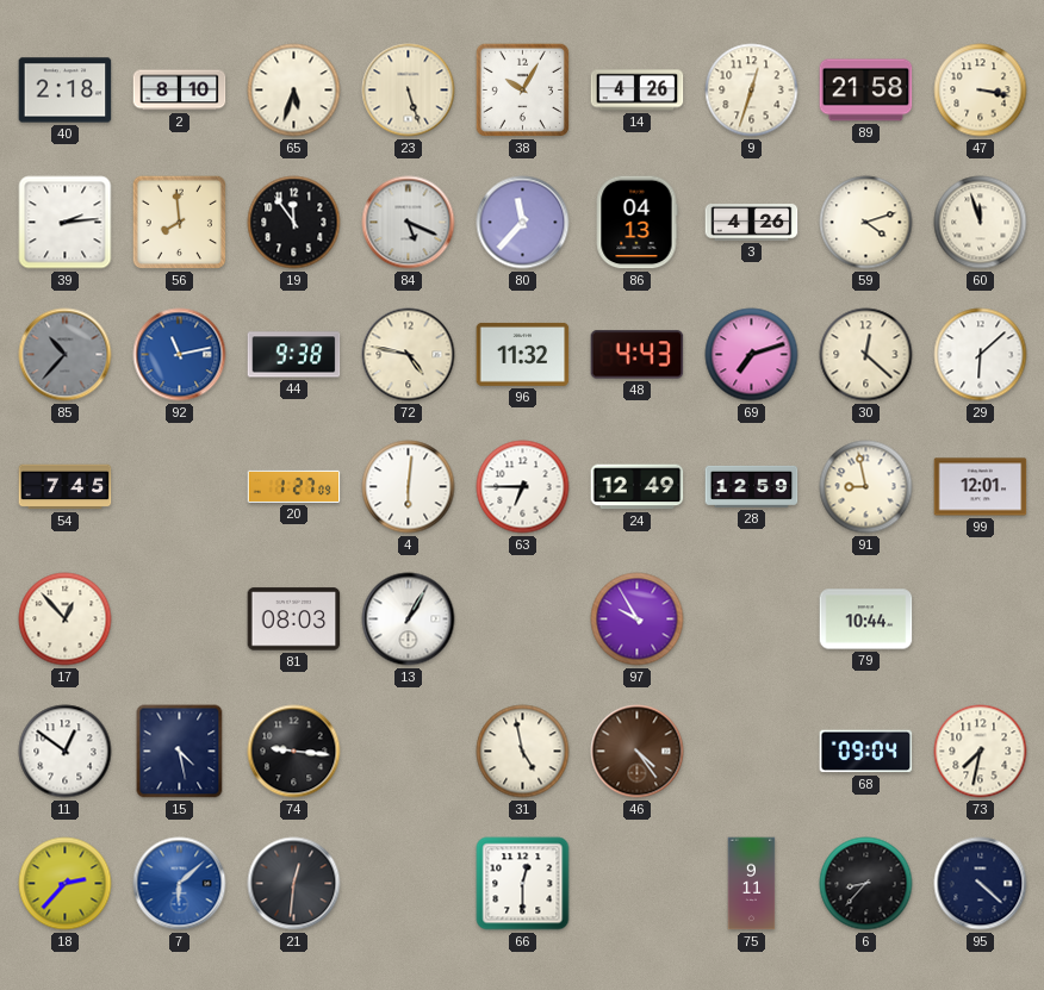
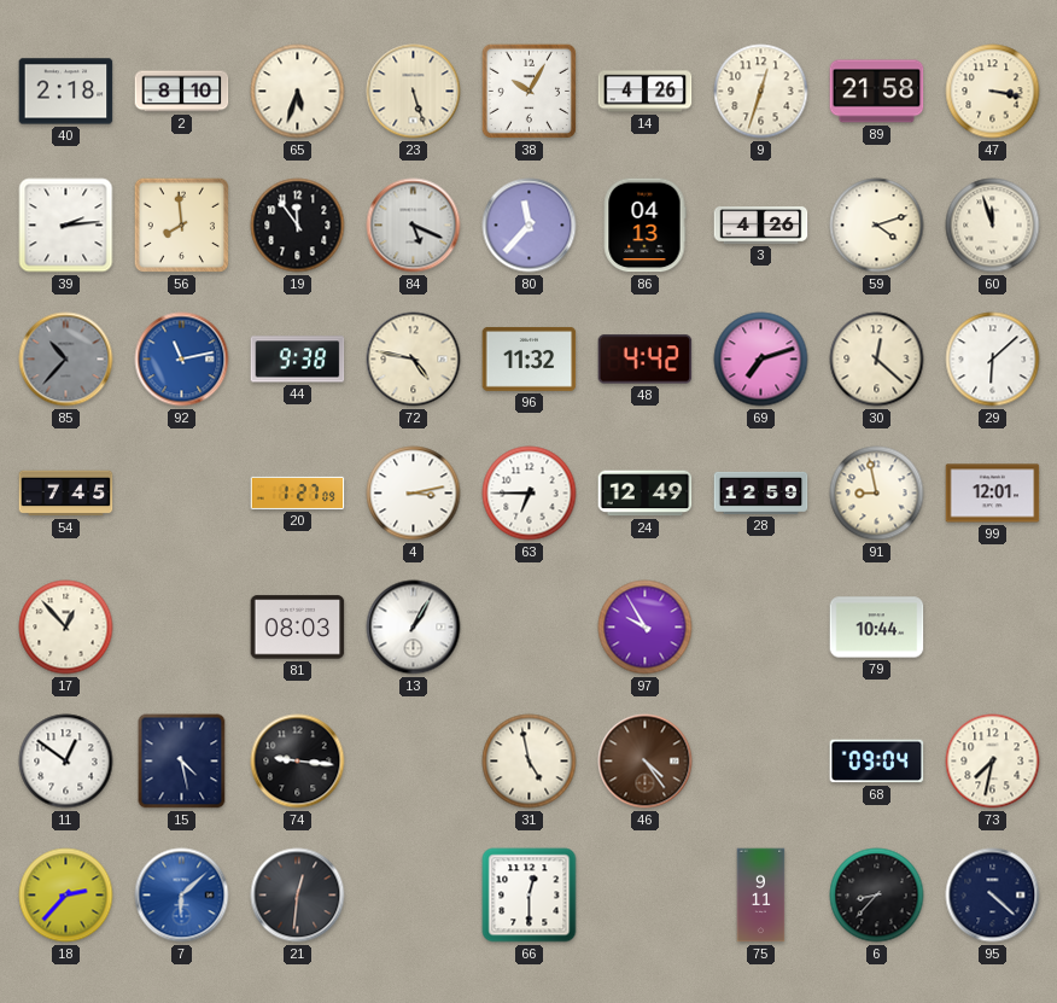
48: 4:43 -> 4:42 (646, 360)
4: 6:01 -> 3:13 (414, 494)
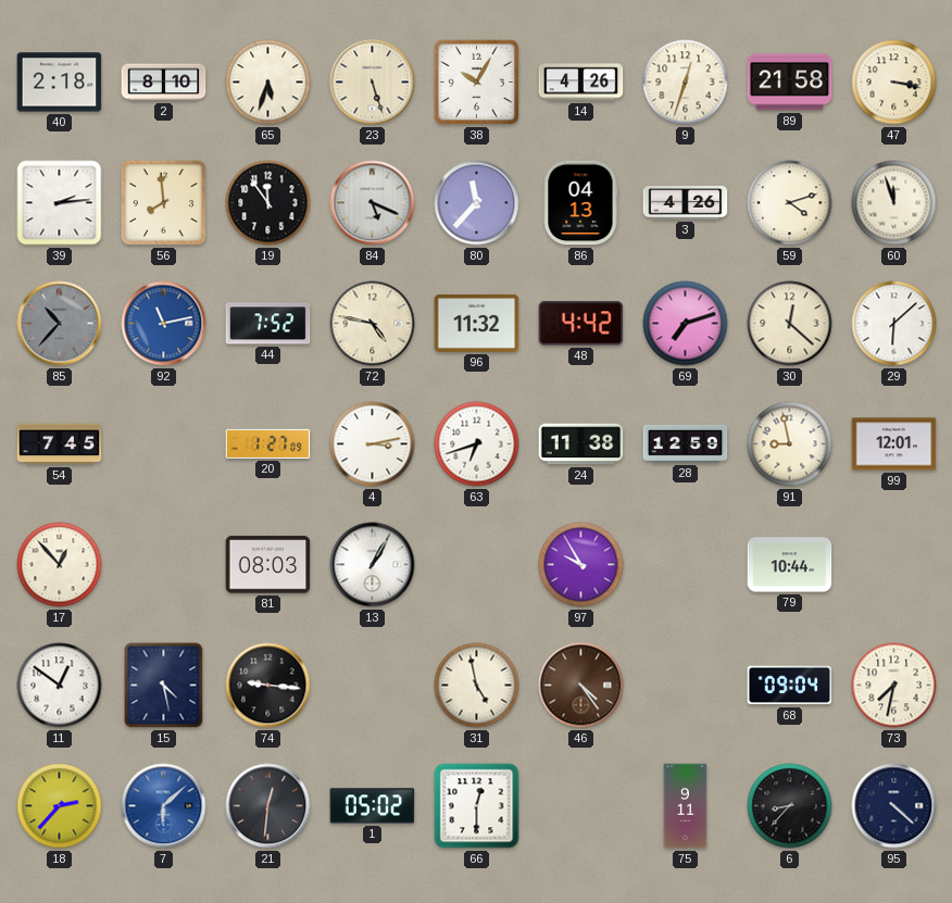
44: 9:38 -> 7:52 (268, 324)
63: 6:45 -> 6:42 (477, 444)
24: 12:49 -> 11:38 (581, 444)
1: none -> 05:02 (373, 806)
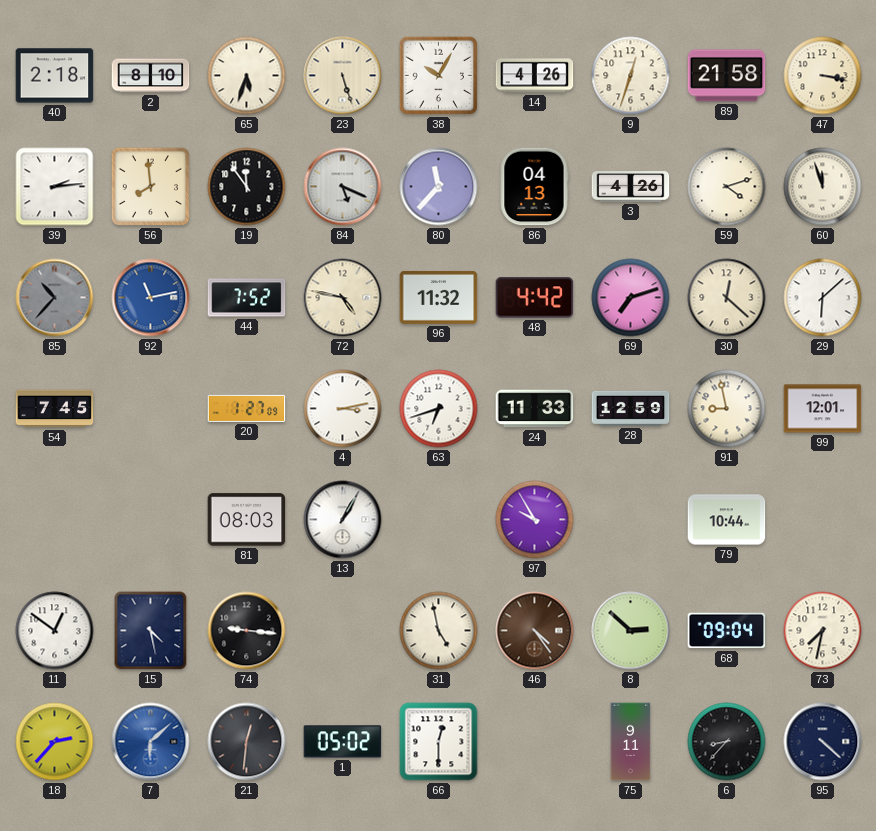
24: 11:38 -> 11:33 (535, 409)
17: 12:53 -> none (60, 565)
8: none -> 2:52 (631, 631)
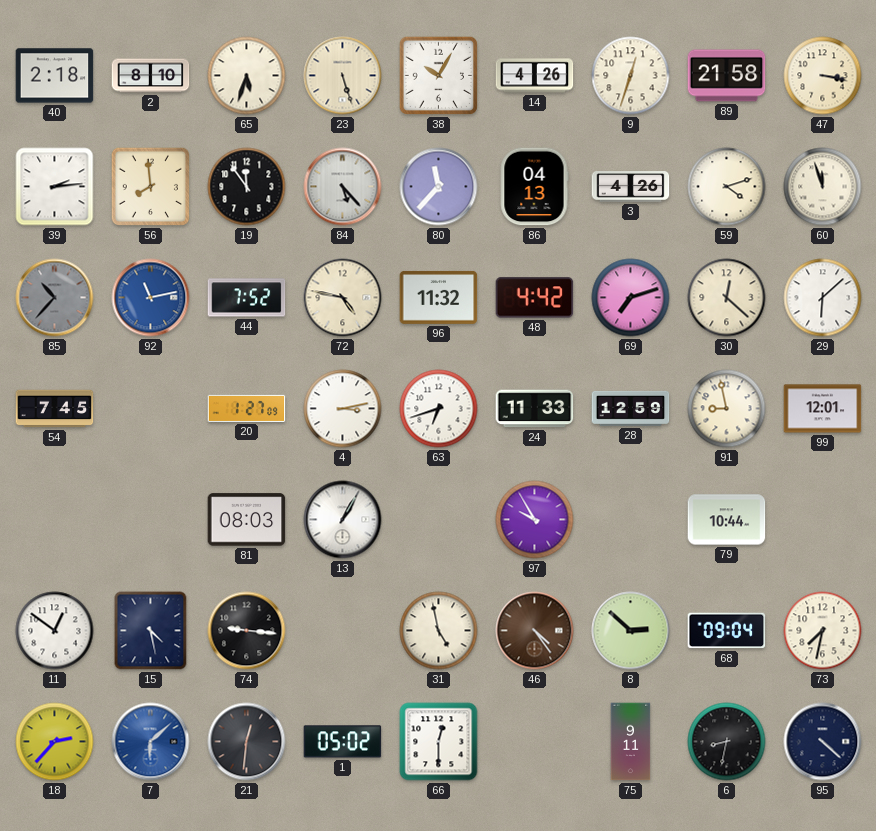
84: 5:19 -> 5:23 (343, 187)
6: 8:37 -> 8:32 (727, 742)
